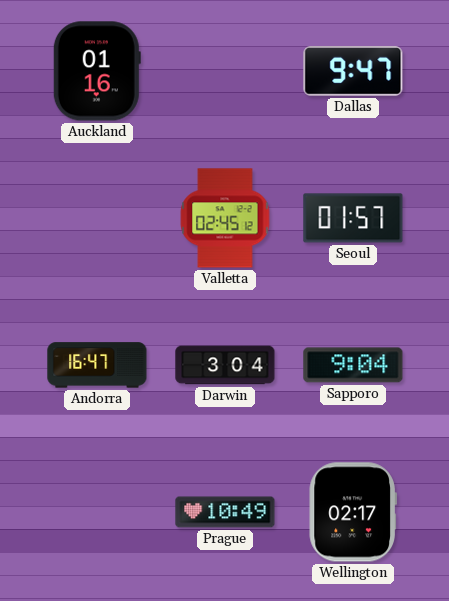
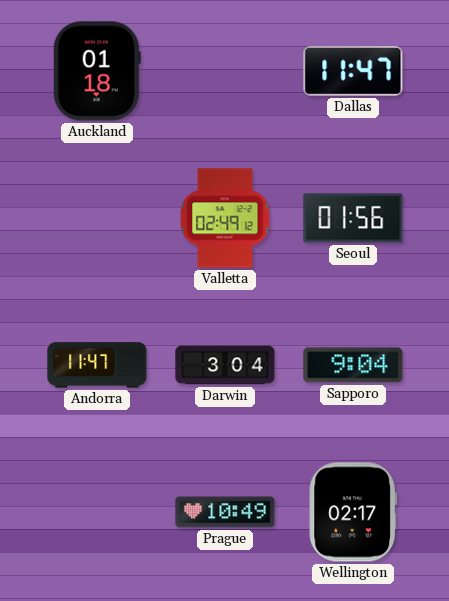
Auckland: 01:16 -> 01:18 (97, 71)
Dallas: 9:47 -> 11:47 (353, 72)
Valletta: 02:45 -> 02:49 (225, 218)
Seoul: 01:57 -> 01:56 (353, 218)
Andorra: 16:47 -> 11:47 (97, 365)
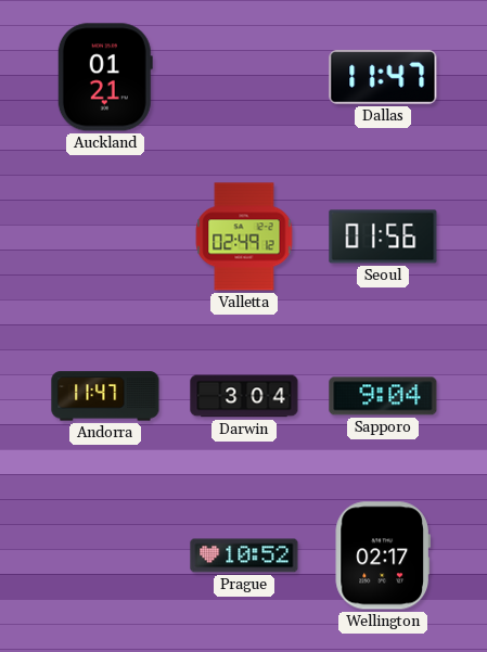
Auckland: 01:18 -> 01:21 (105, 77)
Prague: 10:49 -> 10:52 (244, 555)
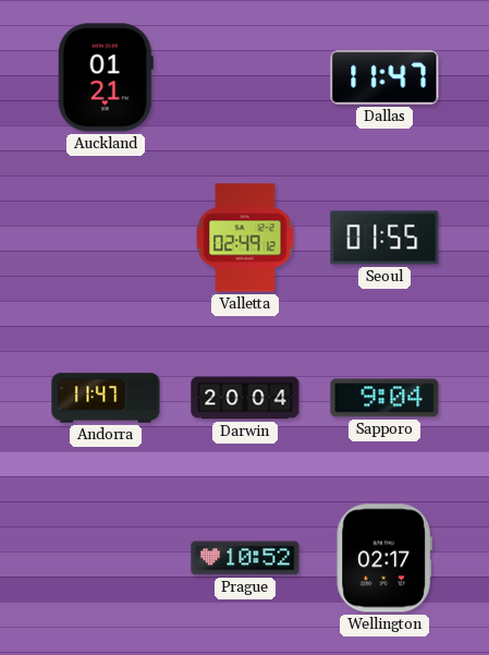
Seoul: 01:56 -> 01:55 (384, 238)
Darwin: 3:04 -> 20:04 (245, 398)
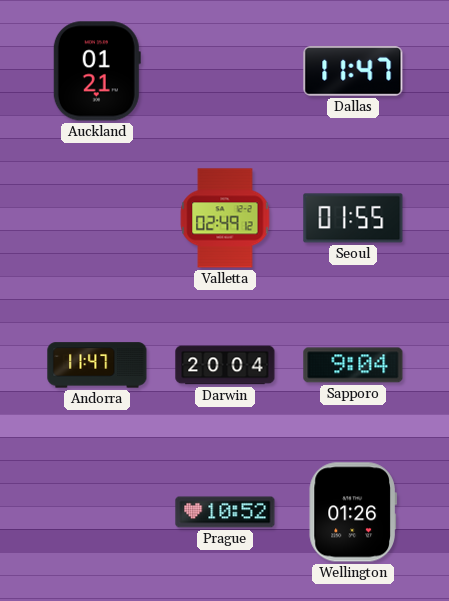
Wellington: 02:17 -> 01:26 (353, 512)
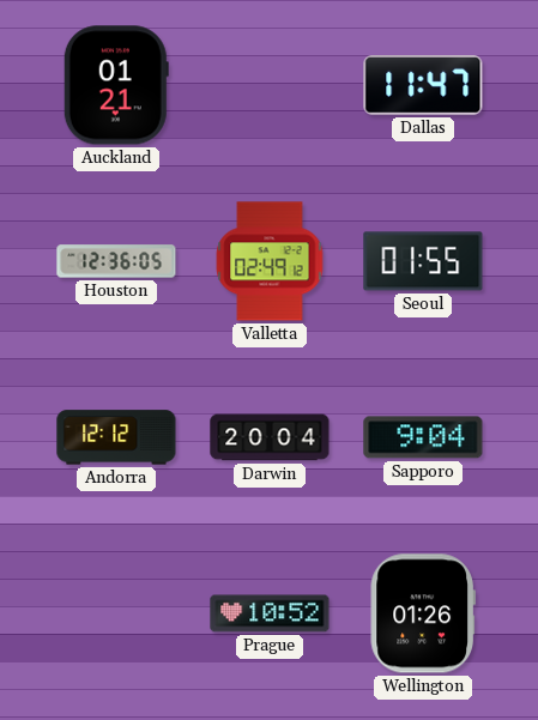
Houston: none -> 12:36 (116, 261)
Andorra: 11:47 -> 12:12 (116, 437)
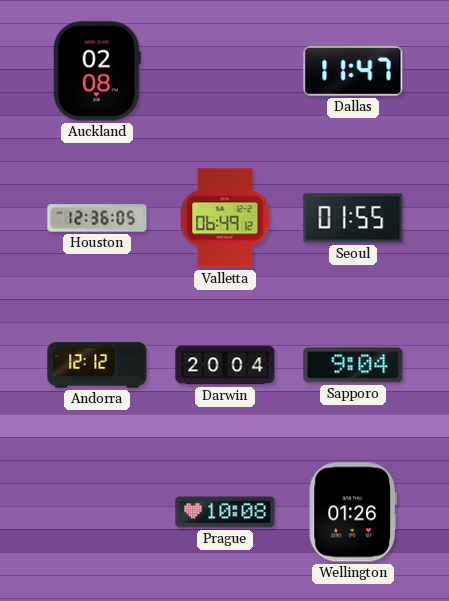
Auckland: 01:21 -> 02:08 (97, 71)
Valletta: 02:49 -> 06:49 (225, 218)
Prague: 10:52 -> 10:08 (225, 512)
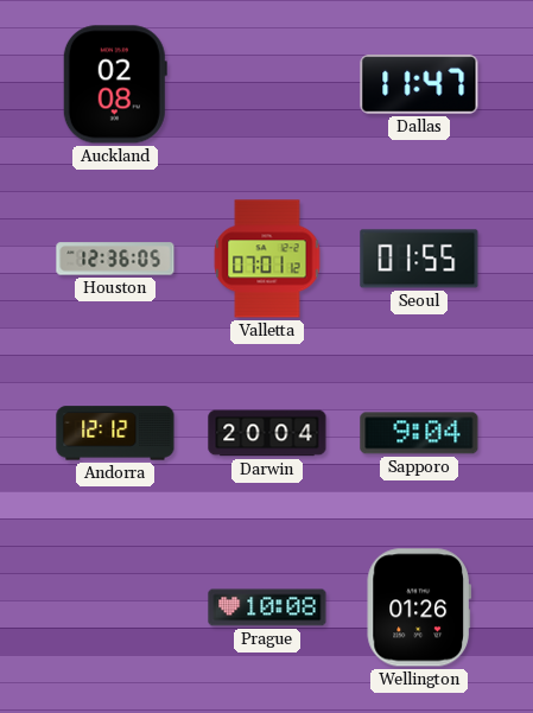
Valletta: 06:49 -> 07:01 (267, 259)
